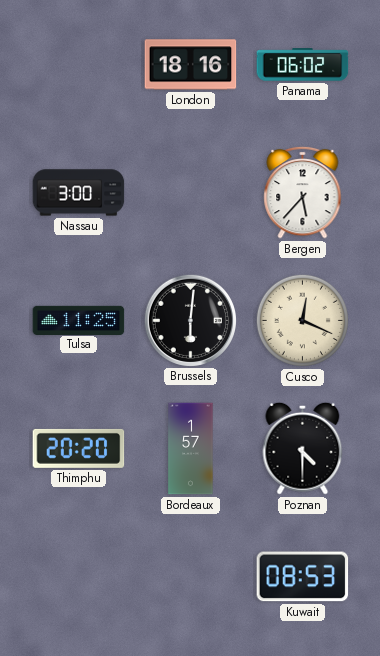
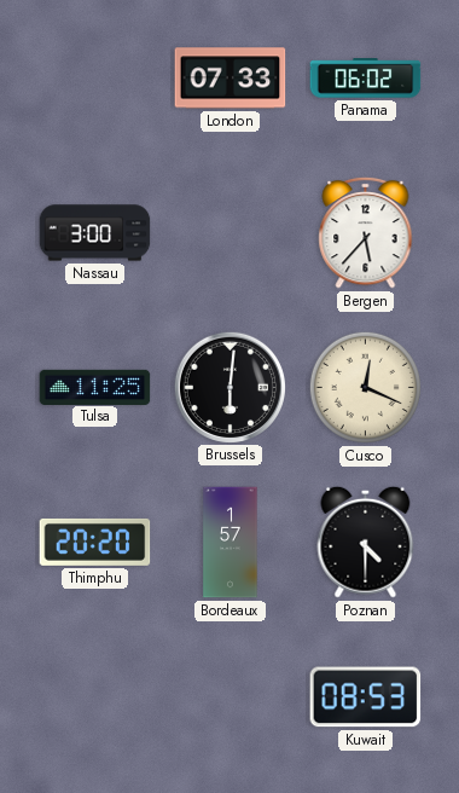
London: 18:16 -> 07:33 (231, 79)
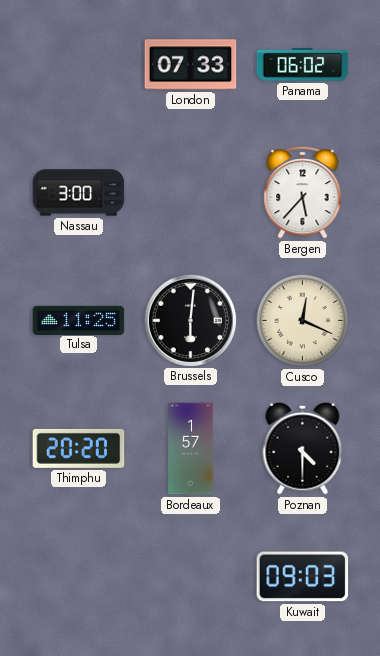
Kuwait: 08:53 -> 09:03 (303, 577)
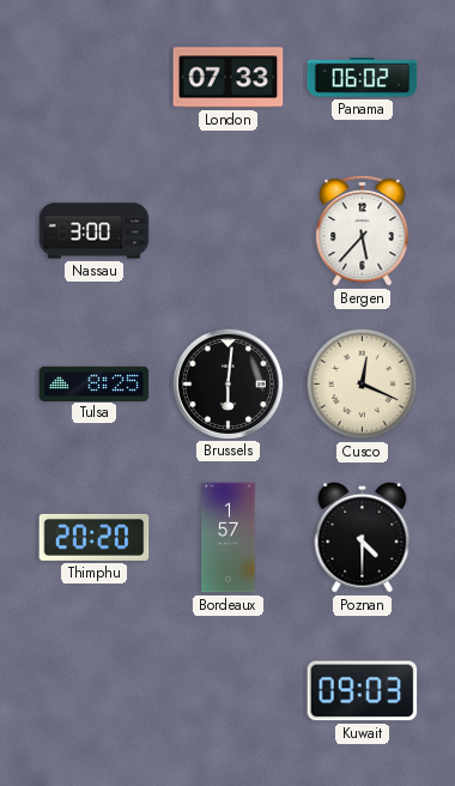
Tulsa: 11:25 -> 8:25 (95, 383)
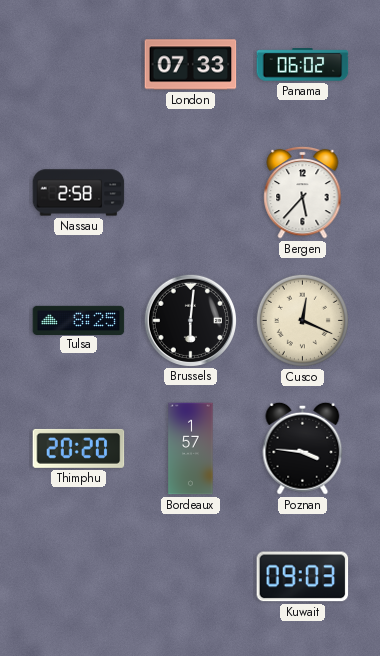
Nassau: 3:00 -> 2:58 (79, 193)
Poznan: 4:30 -> 3:46 (303, 448)
